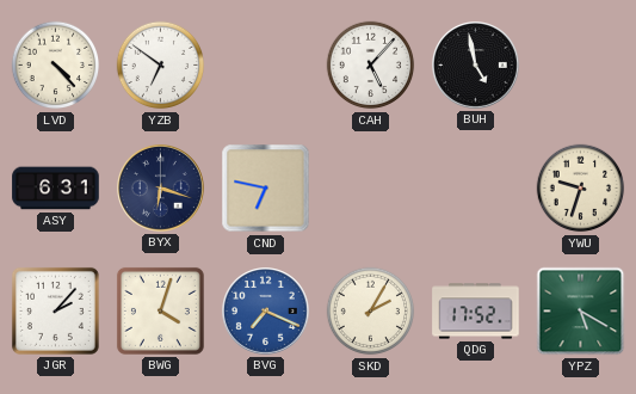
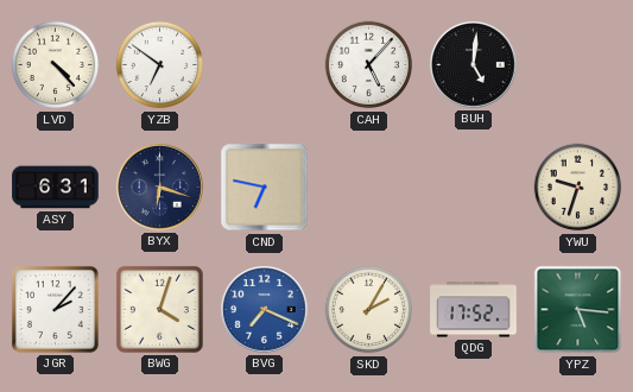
BUH: 4:58 -> 5:01 (474, 65)
YPZ: 5:20 -> 5:16 (578, 310)
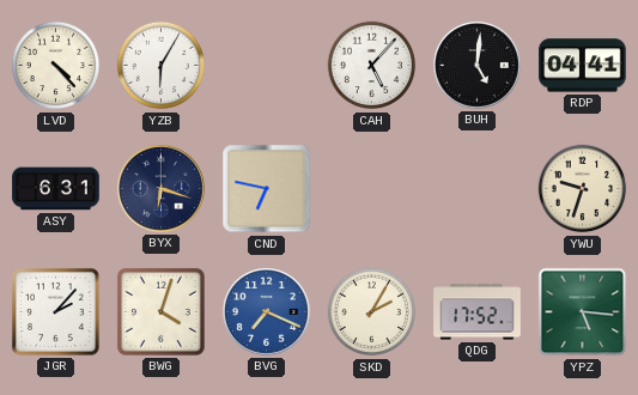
YZB: 6:51 -> 6:05 (162, 66)
RDP: none -> 04:41 (583, 66)
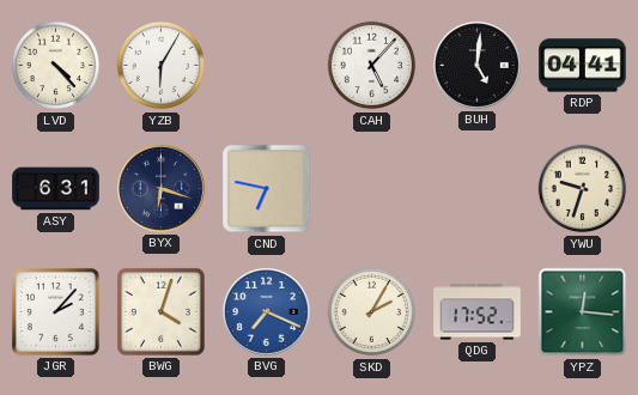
YPZ: 5:16 -> 12:16 (583, 312)
